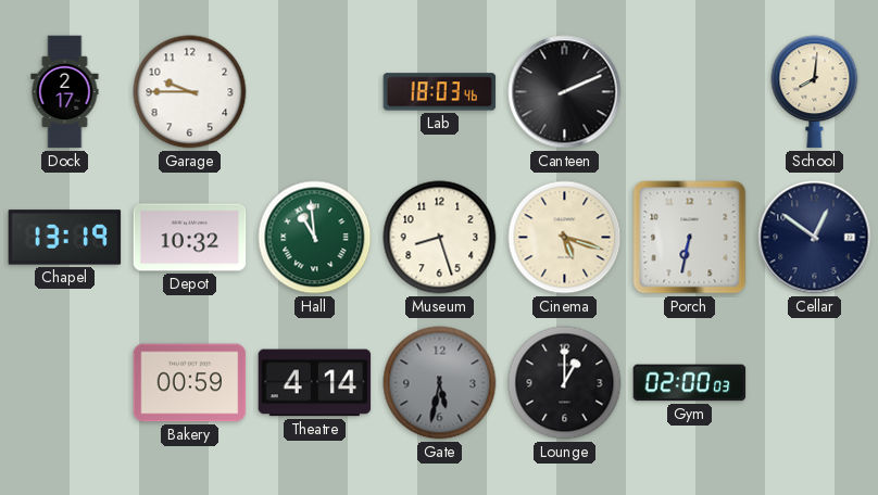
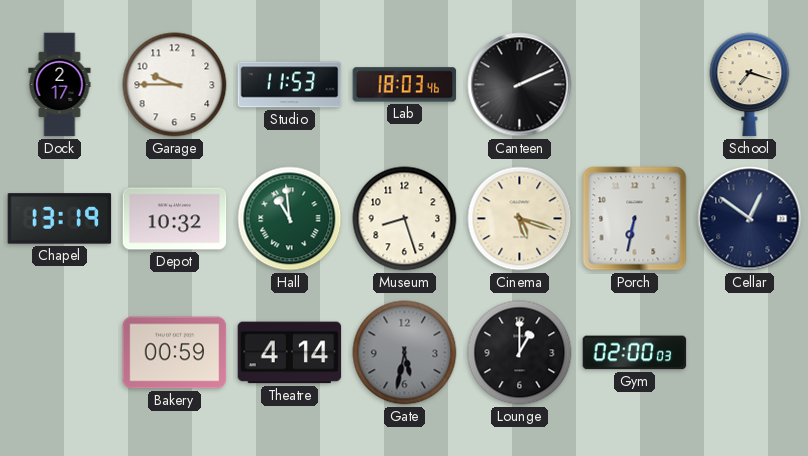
Studio: none -> 11:53 (290, 85)
School: 8:01 -> 7:18 (750, 85)
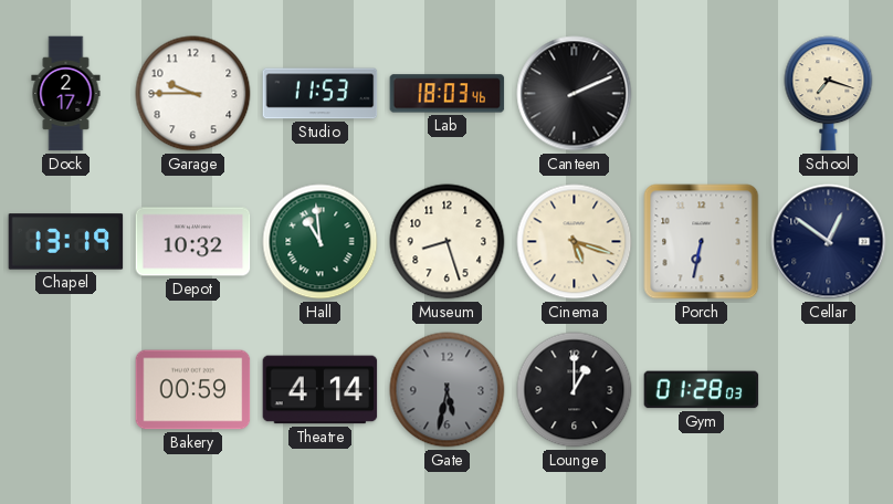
Gym: 02:00 -> 01:28 (702, 390)
